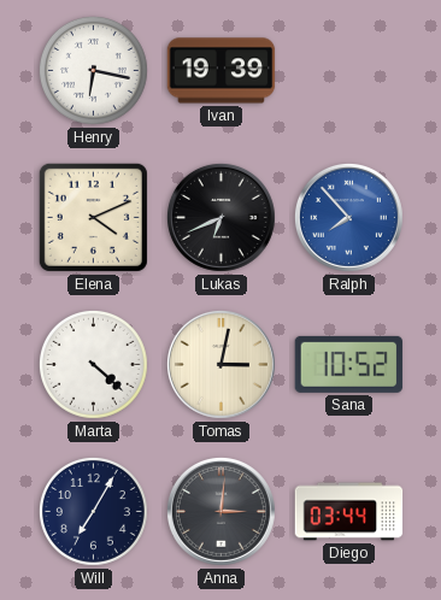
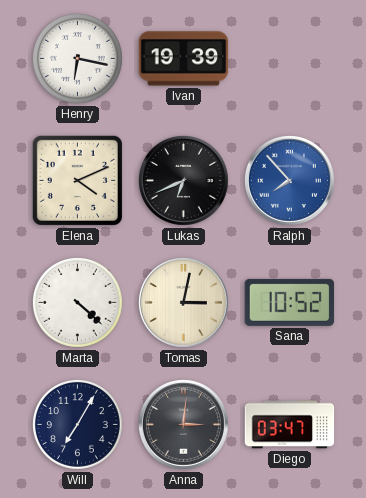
Diego: 03:44 -> 03:47 (290, 425)
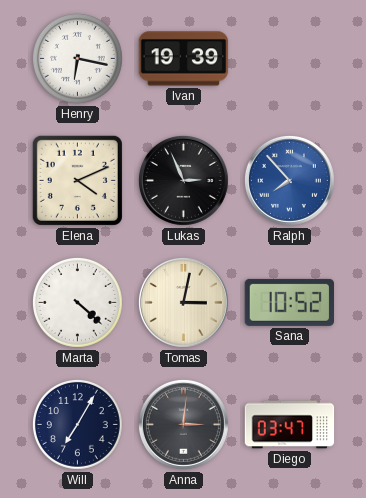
Lukas: 6:41 -> 2:56 (183, 180)
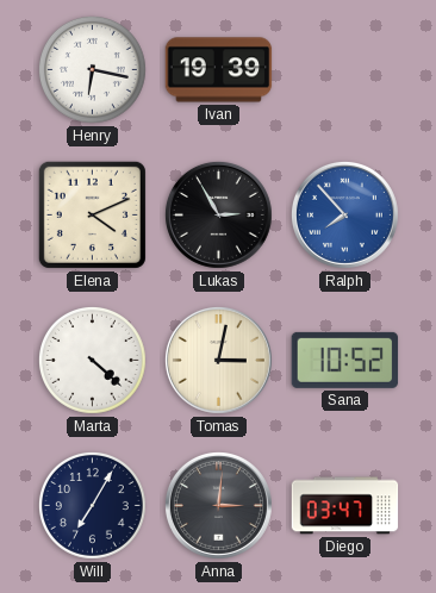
Lukas: 2:56 -> 2:55 (218, 214)
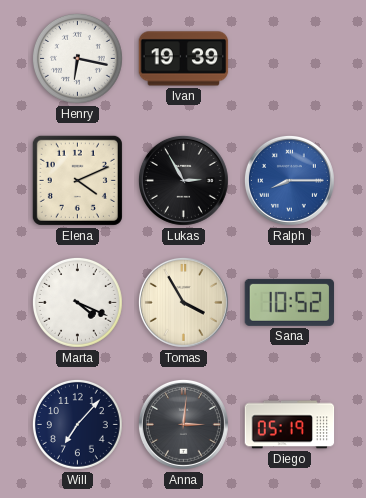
Ralph: 7:53 -> 8:15 (289, 180)
Marta: 4:22 -> 4:19 (77, 302)
Tomas: 3:02 -> 3:55 (183, 302)
Will: 7:05 -> 7:07 (77, 424)
Diego: 03:47 -> 05:19 (290, 425)
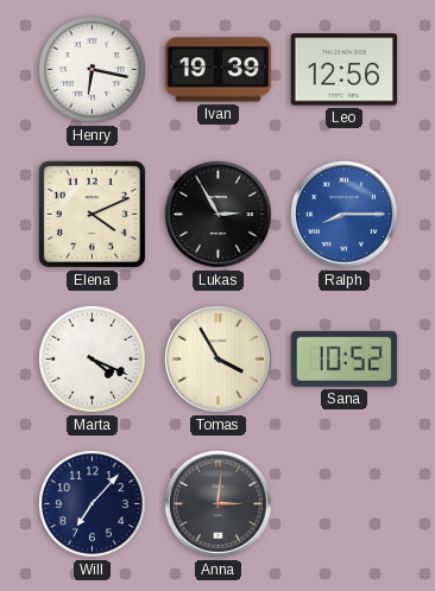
Leo: none -> 12:56 (345, 70)
Diego: 05:19 -> none (290, 425)
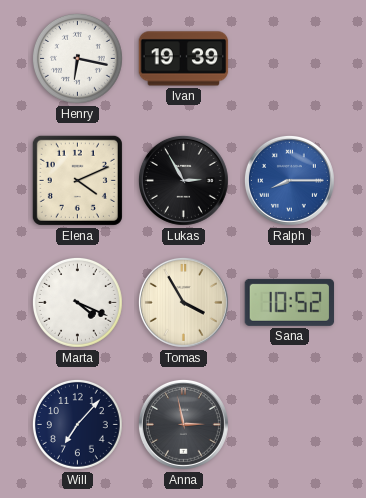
Leo: 12:56 -> none (345, 70)
Anna: 3:01 -> 2:58 (183, 424)
